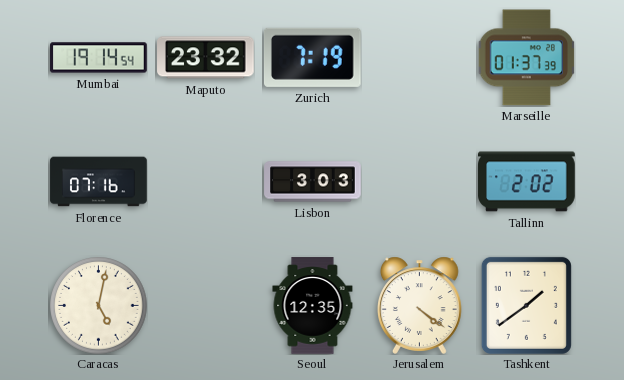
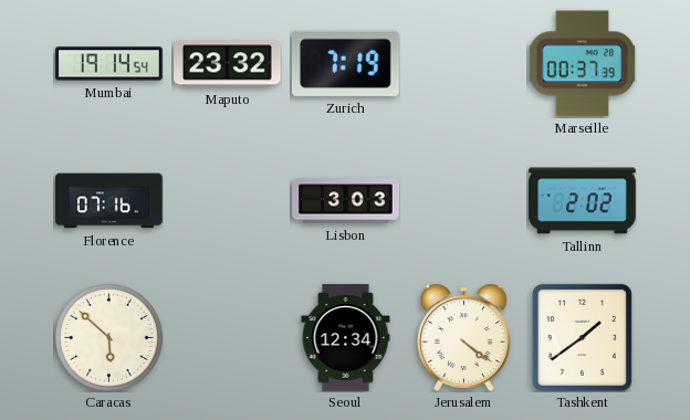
Marseille: 01:37 -> 00:37 (582, 64)
Caracas: 5:02 -> 5:52 (109, 338)
Seoul: 12:35 -> 12:34 (346, 338)
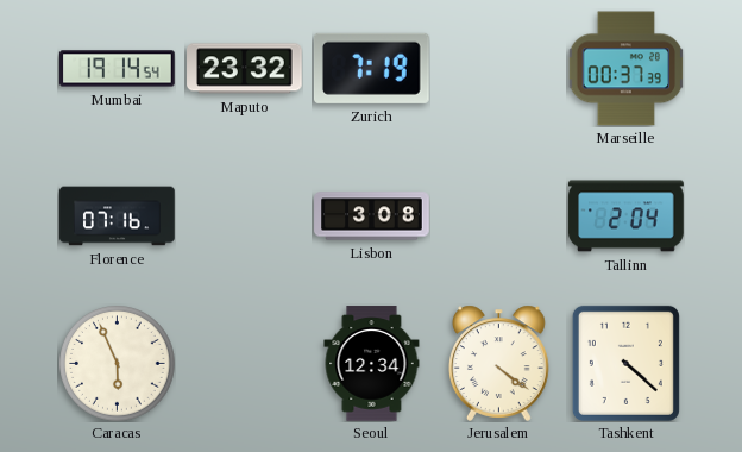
Lisbon: 3:03 -> 3:08 (372, 216)
Tallinn: 2:02 -> 2:04 (627, 216)
Caracas: 5:52 -> 5:56 (118, 364)
Tashkent: 1:39 -> 4:22 (625, 363)
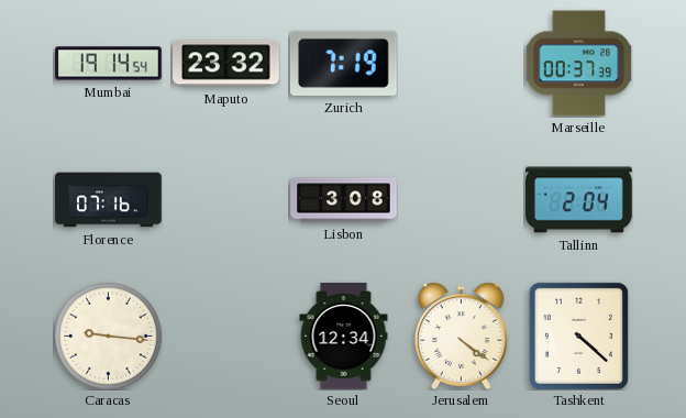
Caracas: 5:56 -> 9:16 (109, 337)
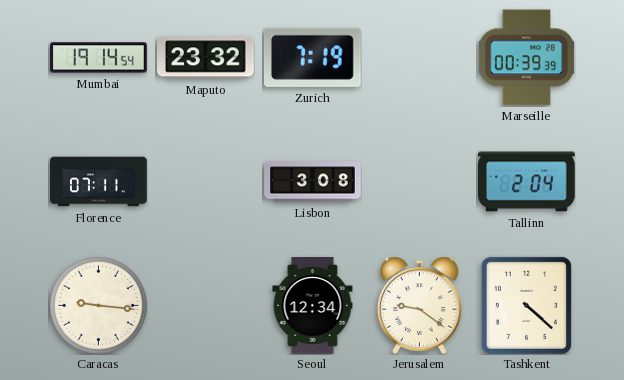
Marseille: 00:37 -> 00:39 (526, 58)
Florence: 07:16 -> 07:11 (99, 182)
Jerusalem: 4:21 -> 9:21 (420, 305)
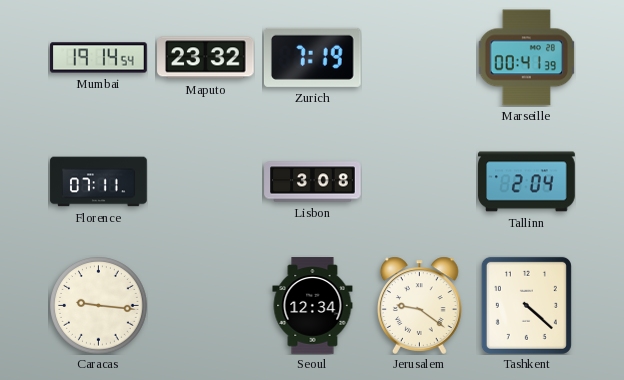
Marseille: 00:39 -> 00:41 (526, 58)
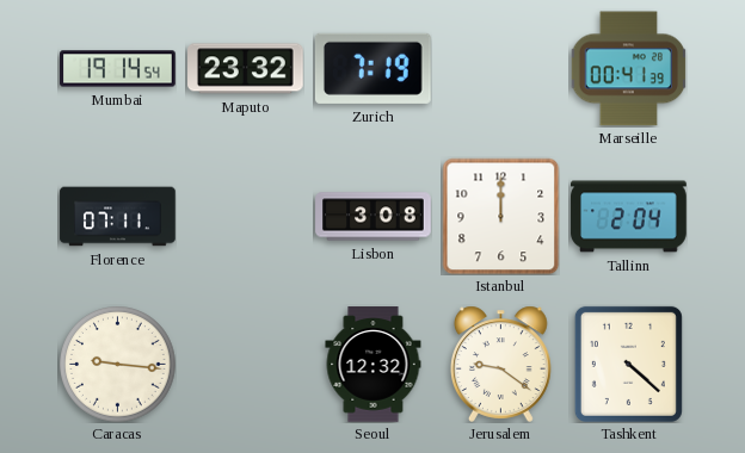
Istanbul: none -> 12:00 (500, 216)
Seoul: 12:34 -> 12:32 (374, 365)
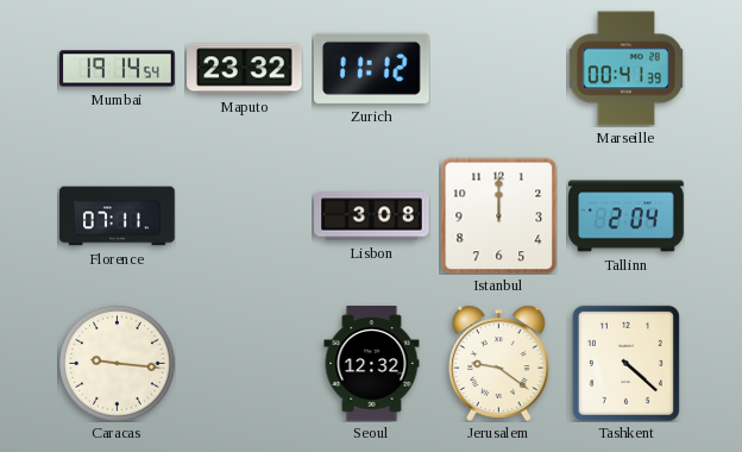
Zurich: 7:19 -> 11:12 (371, 68)
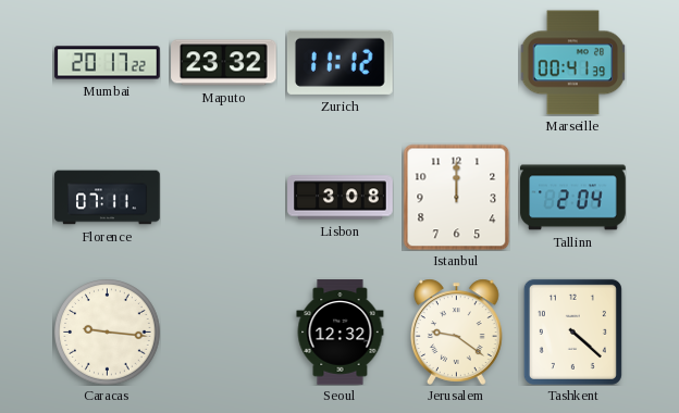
Mumbai: 19:14 -> 20:17 (108, 63)
